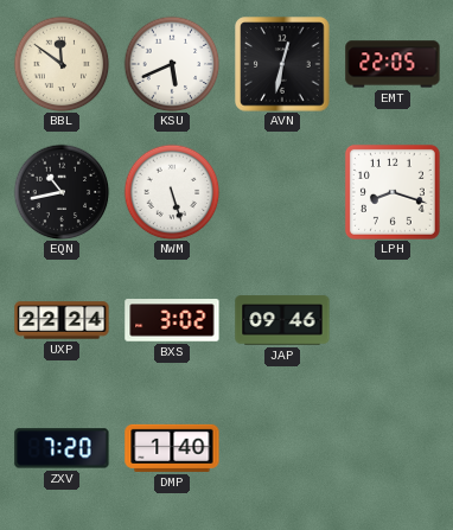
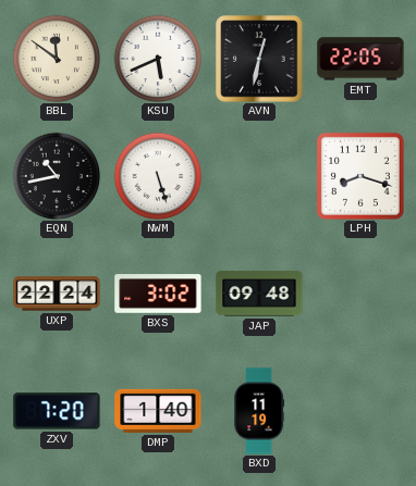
JAP: 09:46 -> 09:48 (259, 294)
BXD: none -> 11:19 (259, 411)
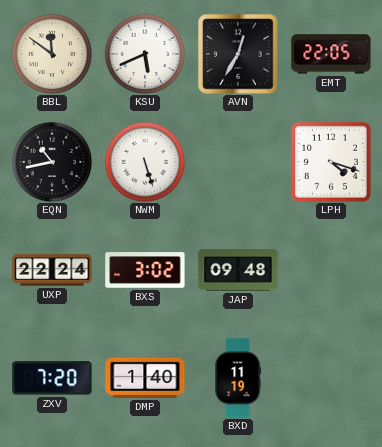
AVN: 12:32 -> 12:35 (238, 54)
LPH: 8:18 -> 4:18 (331, 162)
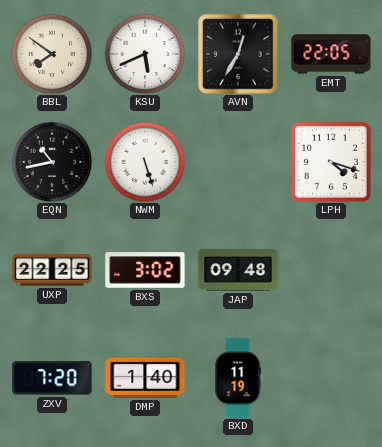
BBL: 11:51 -> 7:51 (52, 54)
UXP: 22:24 -> 22:25 (52, 270)
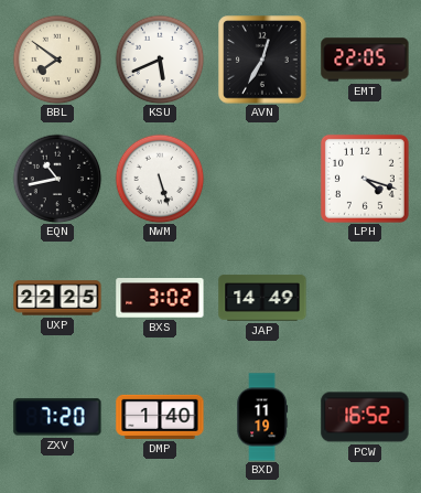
JAP: 09:48 -> 14:49 (262, 298)
PCW: none -> 16:52 (365, 417)
